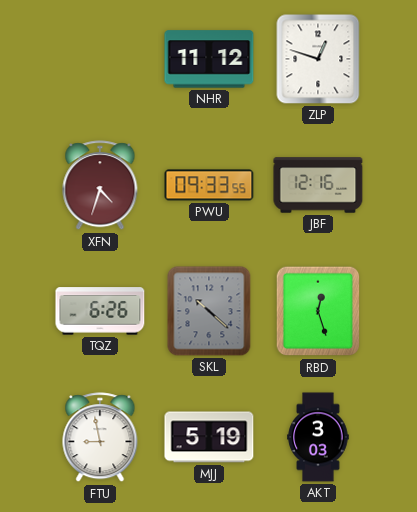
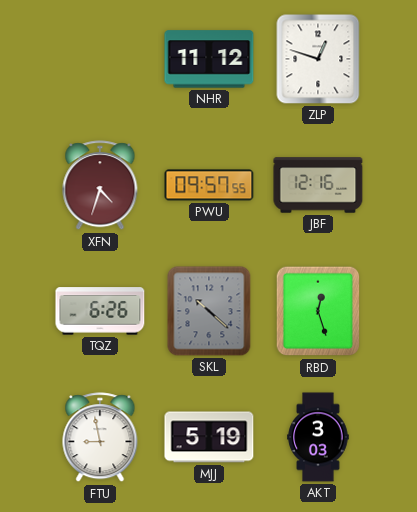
PWU: 09:33 -> 09:57 (209, 185)
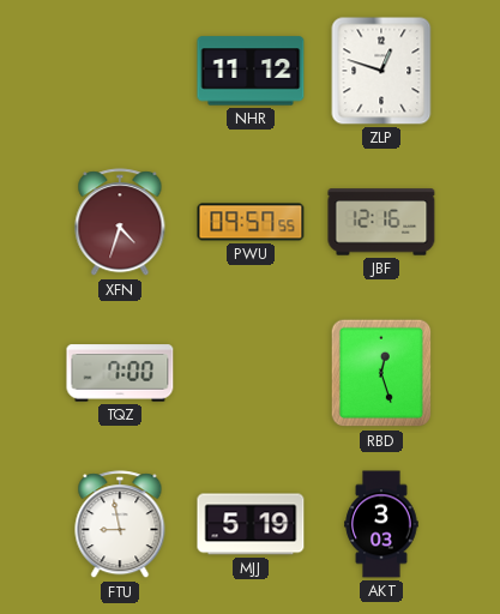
TQZ: 6:26 -> 7:00 (120, 373)
SKL: 10:22 -> none (209, 311)
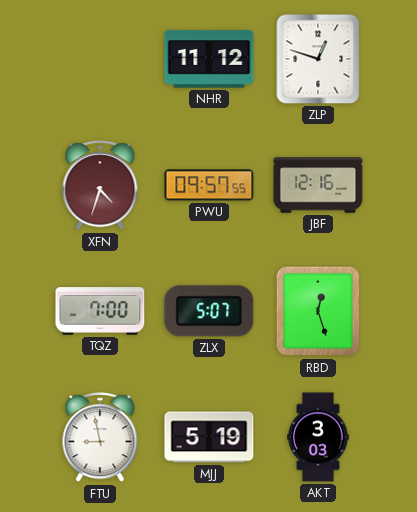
ZLX: none -> 5:07 (209, 311)
